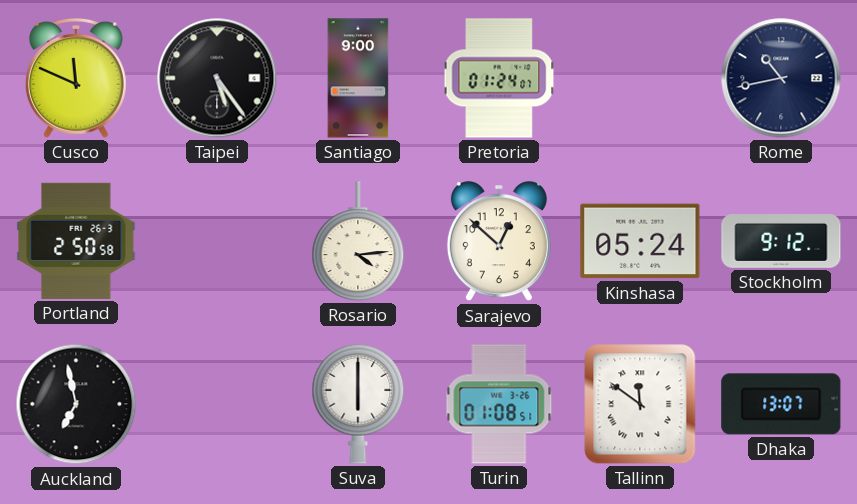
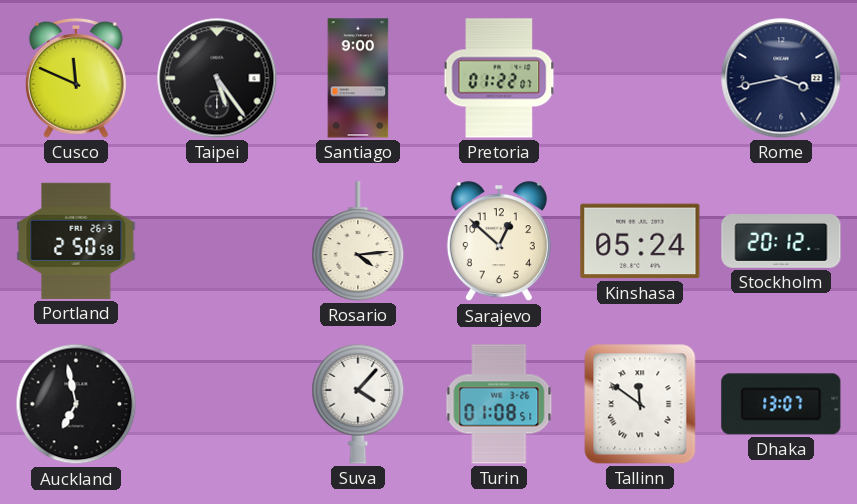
Pretoria: 01:24 -> 01:22 (499, 78)
Rome: 10:43 -> 3:43 (781, 78)
Stockholm: 9:12 -> 20:12 (781, 242)
Suva: 6:00 -> 4:07 (358, 404)
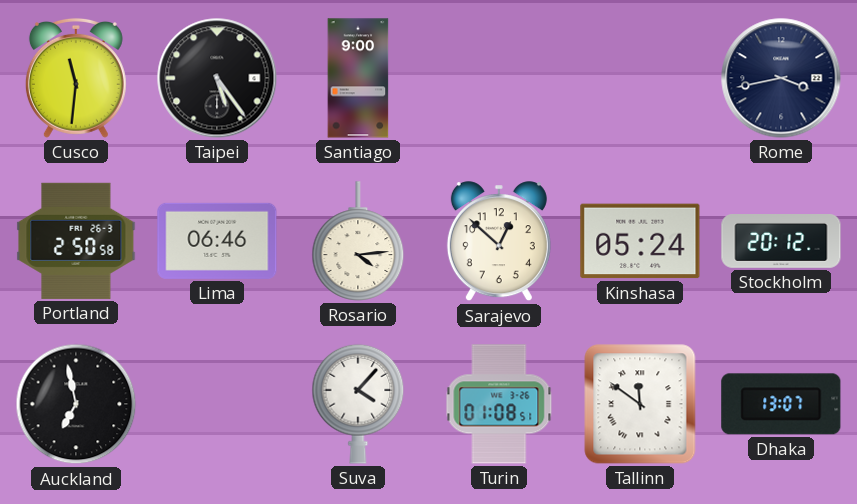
Cusco: 11:49 -> 11:31 (76, 78)
Pretoria: 01:22 -> none (499, 78)
Lima: none -> 06:46 (217, 241)
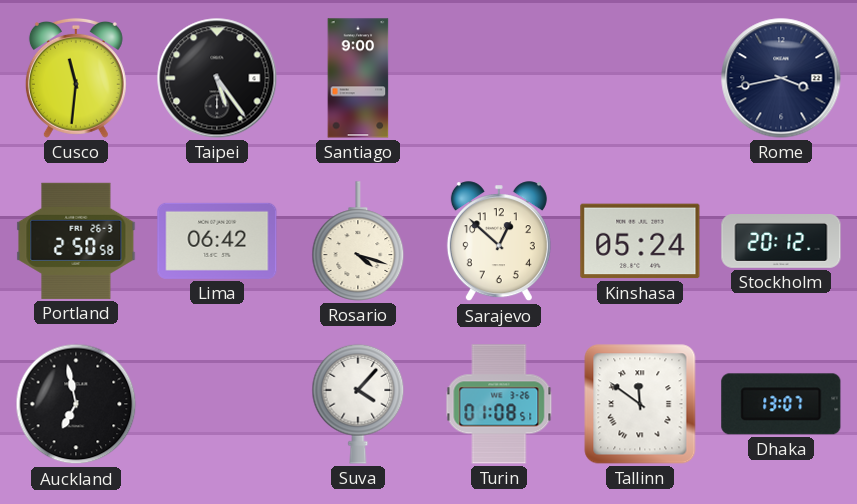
Lima: 06:46 -> 06:42 (217, 241)
Rosario: 4:14 -> 4:18 (358, 241)
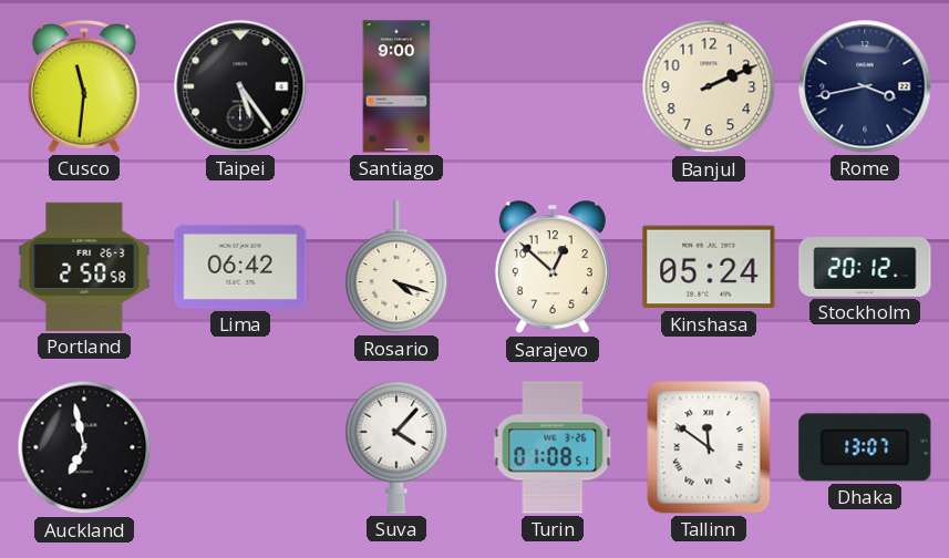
Banjul: none -> 2:11 (709, 86)
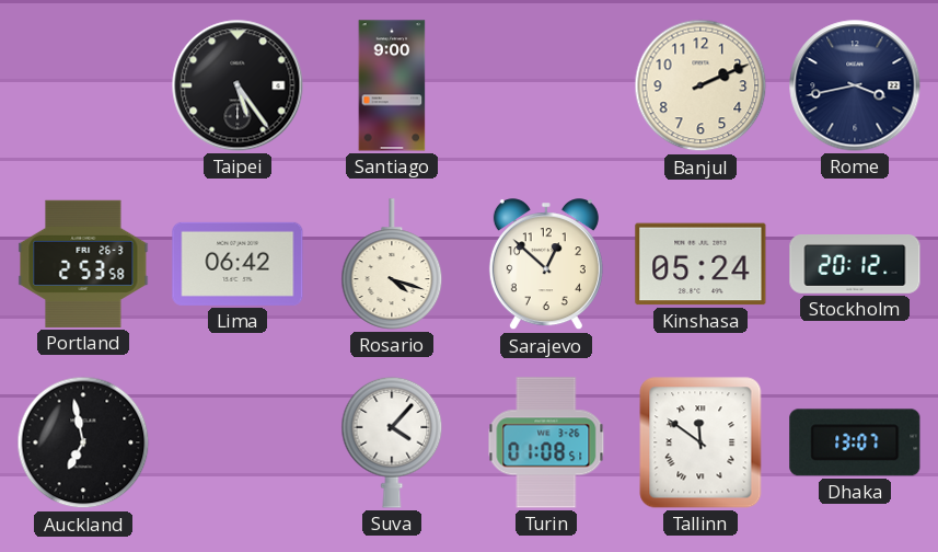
Cusco: 11:31 -> none (84, 86)
Portland: 2:50 -> 2:53 (83, 264)
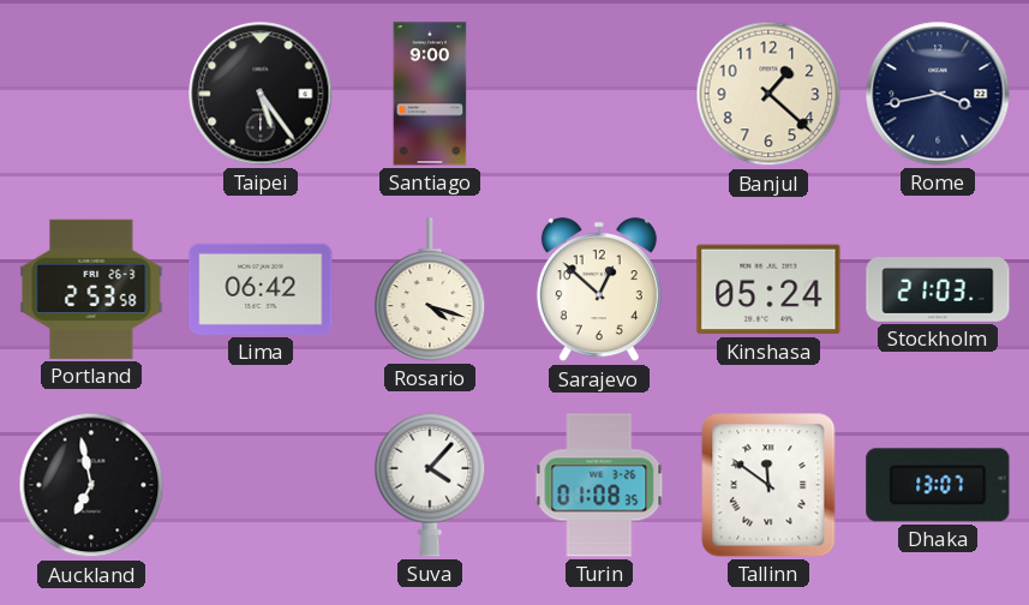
Banjul: 2:11 -> 1:22 (768, 94)
Stockholm: 20:12 -> 21:03 (938, 290)
Turin: 01:08:51 -> 01:08:35 (599, 485)
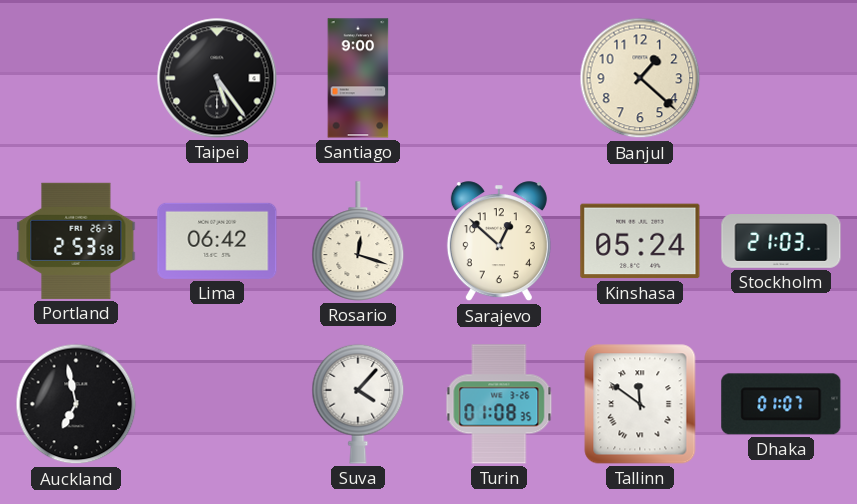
Rome: 3:43 -> none (938, 94)
Rosario: 4:18 -> 12:18 (358, 241)
Dhaka: 13:07 -> 01:07 (781, 404)
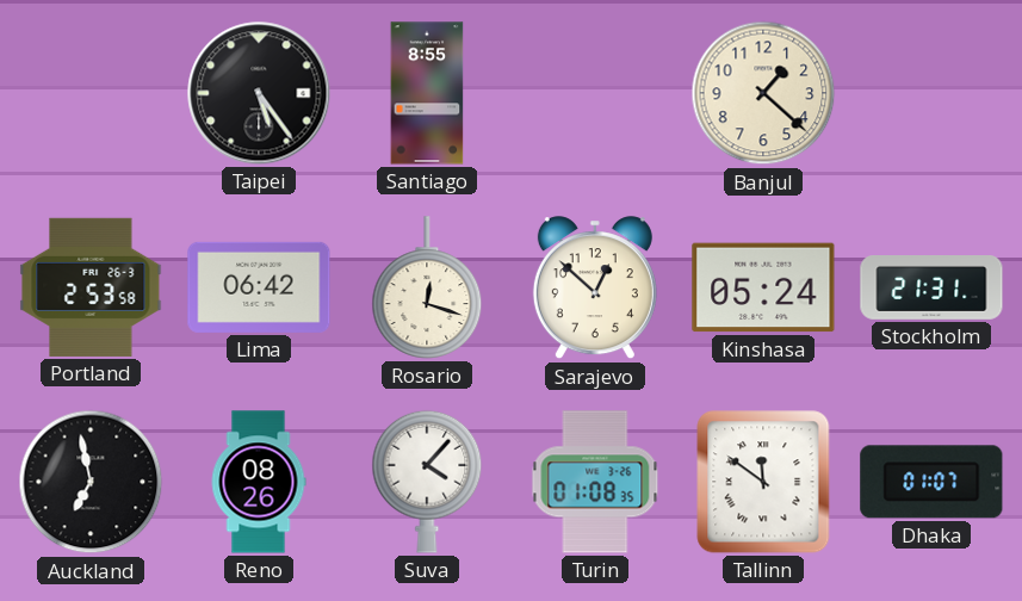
Santiago: 9:00 -> 8:55 (427, 93)
Stockholm: 21:03 -> 21:31 (931, 289)
Reno: none -> 08:26 (259, 482)
